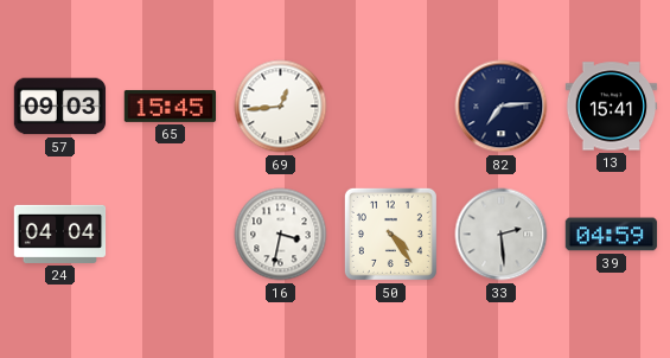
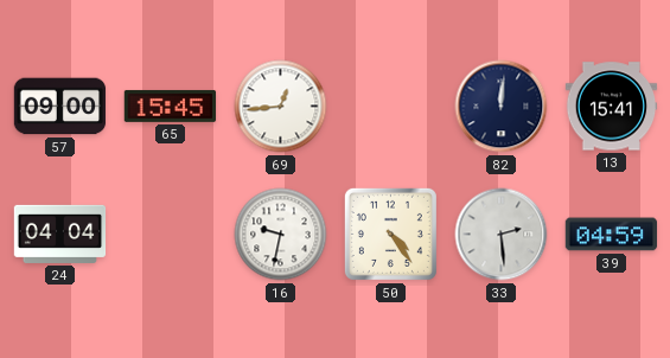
57: 09:03 -> 09:00 (60, 107)
82: 7:14 -> 12:01 (502, 107)
16: 3:32 -> 9:32 (281, 235)
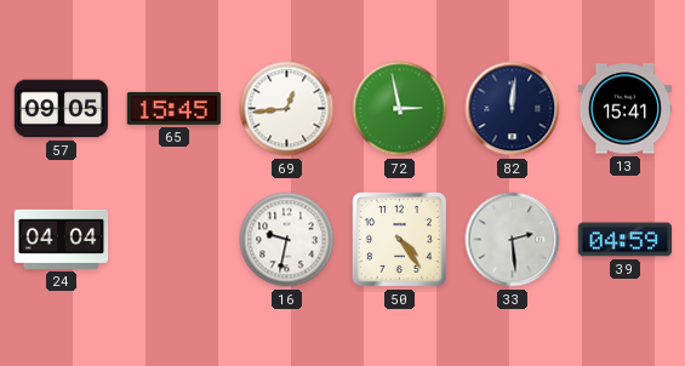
57: 09:00 -> 09:05 (62, 109)
72: none -> 2:58 (400, 109)
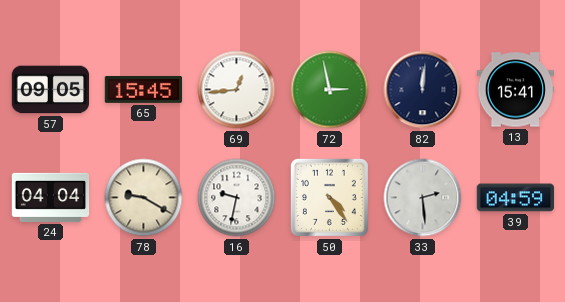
78: none -> 9:20 (144, 198)
